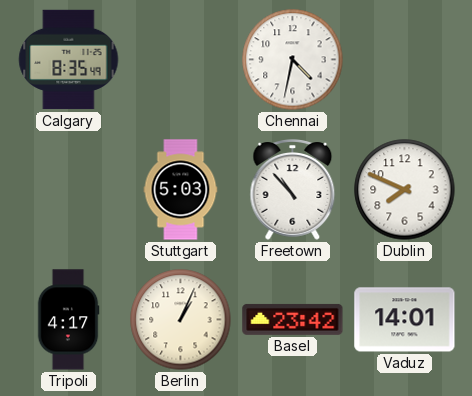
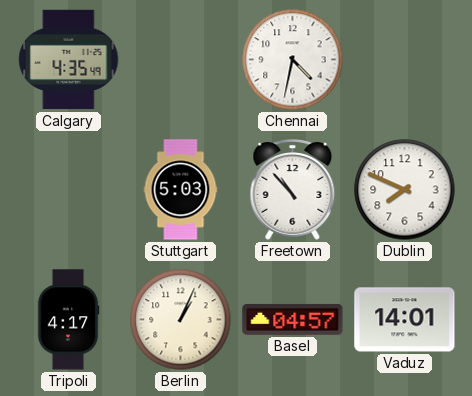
Calgary: 8:35 -> 4:35 (69, 60)
Basel: 23:42 -> 04:57 (293, 319)
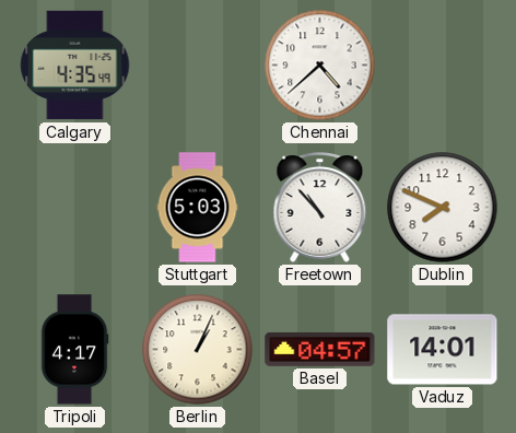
Chennai: 4:32 -> 4:38 (320, 66)
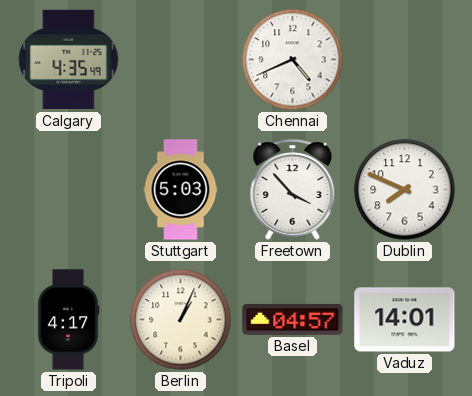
Chennai: 4:38 -> 4:41 (293, 60)
Freetown: 10:53 -> 3:53 (293, 190)
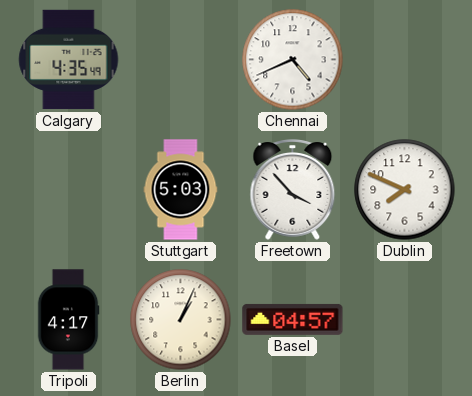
Vaduz: 14:01 -> none (405, 320)
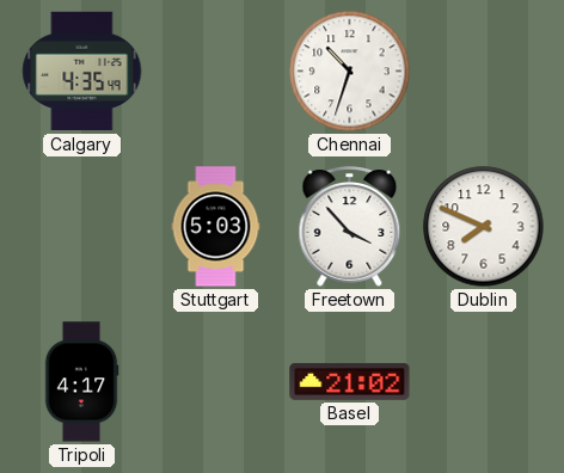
Chennai: 4:41 -> 10:33 (350, 72)
Berlin: 1:04 -> none (181, 320)
Basel: 04:57 -> 21:02 (350, 381)
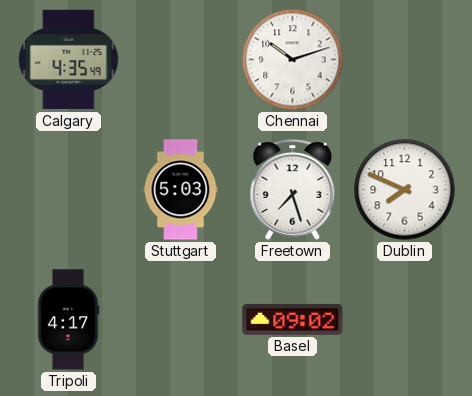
Chennai: 10:33 -> 10:12 (293, 60)
Freetown: 3:53 -> 7:27 (293, 190)
Basel: 21:02 -> 09:02 (293, 319)
